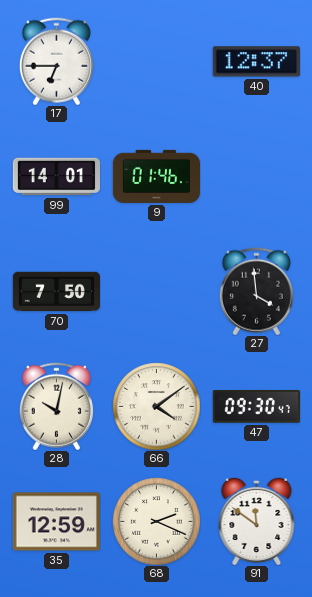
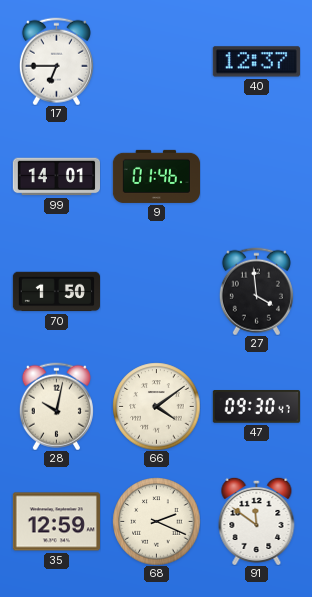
70: 7:50 -> 1:50 (56, 292)
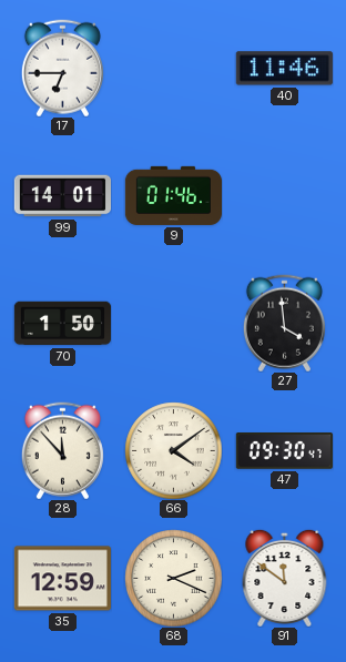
40: 12:37 -> 11:46 (284, 69)
28: 10:02 -> 11:53 (62, 450)
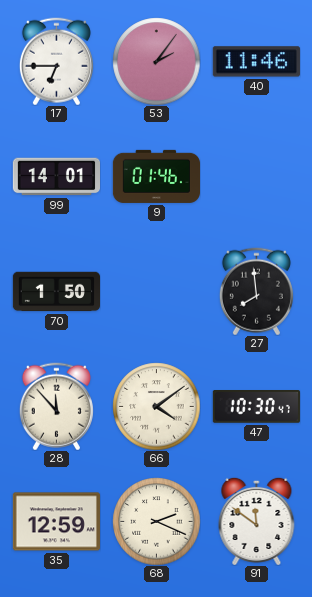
53: none -> 2:06 (156, 61)
27: 3:59 -> 7:59 (256, 291)
47: 09:30 -> 10:30 (256, 407)
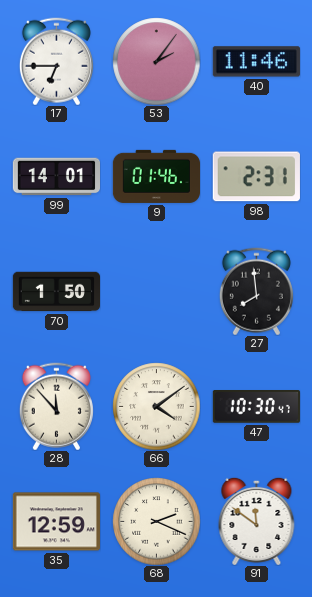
98: none -> 2:31 (256, 177)
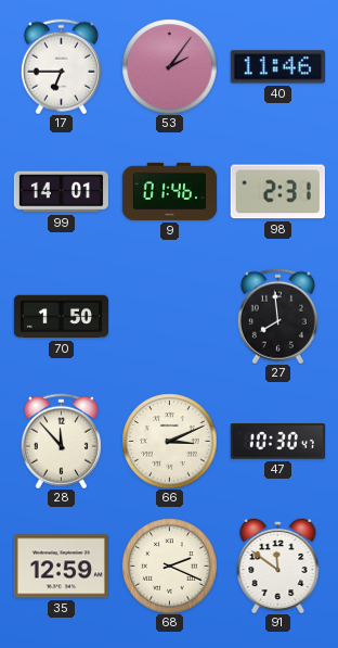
66: 4:09 -> 3:11 (169, 441)
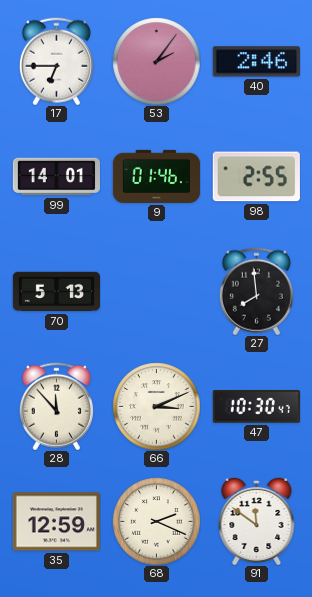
40: 11:46 -> 2:46 (256, 62)
98: 2:31 -> 2:55 (256, 177)
70: 1:50 -> 5:13 (56, 292)
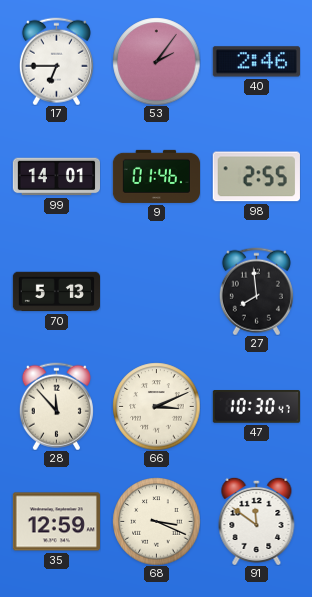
68: 2:19 -> 3:19 (156, 521)
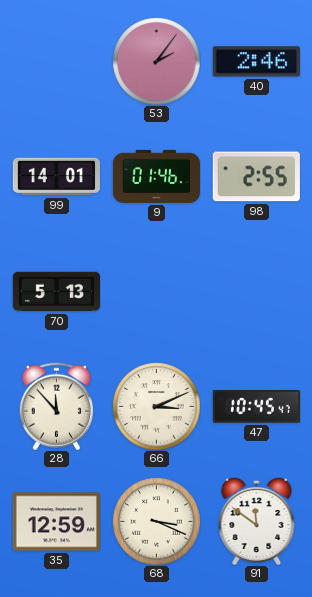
17: 6:45 -> none (56, 61)
27: 7:59 -> none (256, 291)
47: 10:30 -> 10:45 (256, 407)
